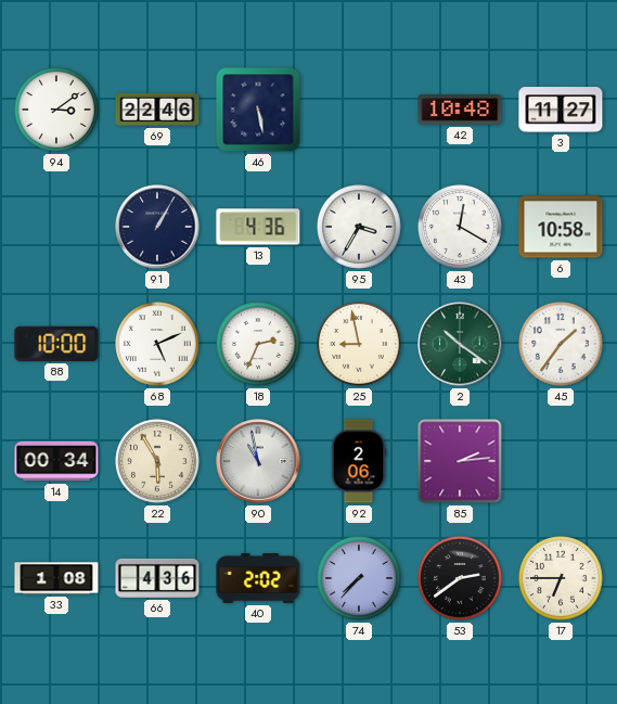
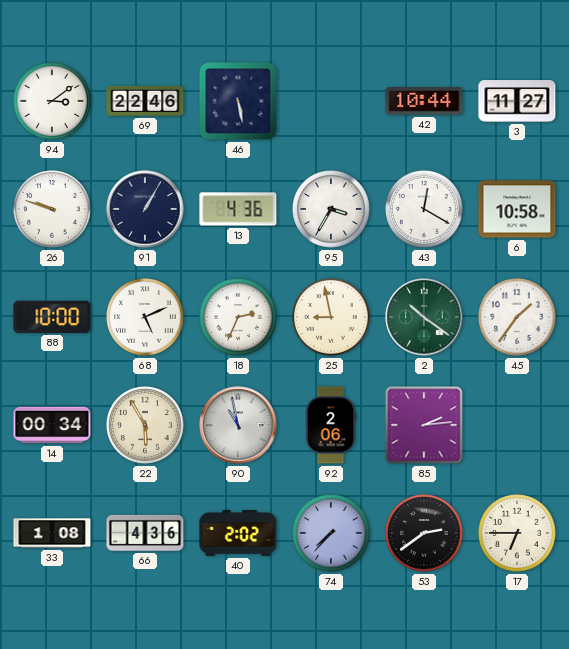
42: 10:48 -> 10:44 (424, 101)
26: none -> 9:48 (52, 209)
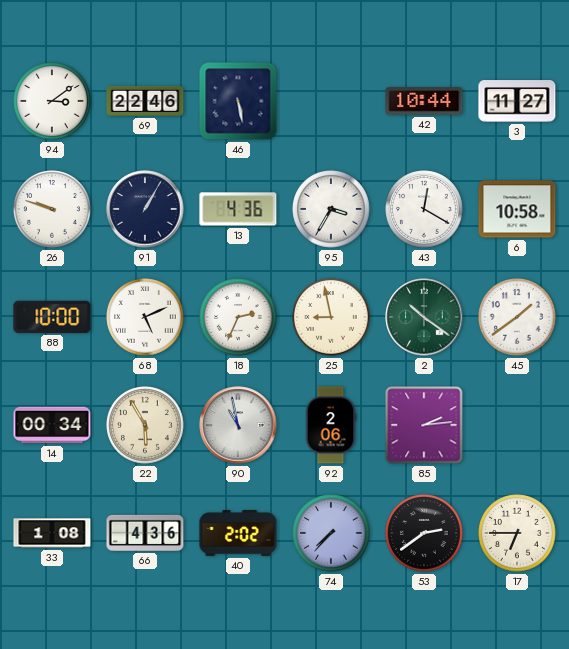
45: 1:36 -> 1:39 (517, 317)
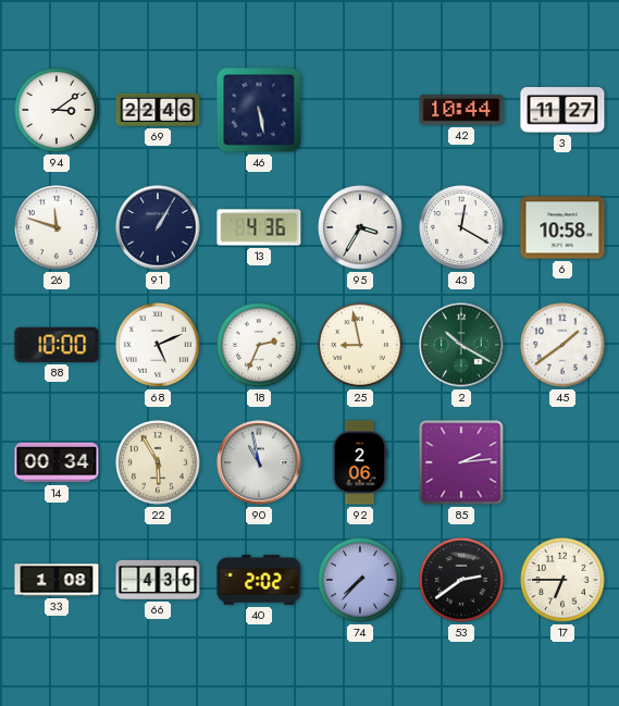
26: 9:48 -> 11:48 (57, 227)
2: 10:21 -> 10:20 (461, 345)
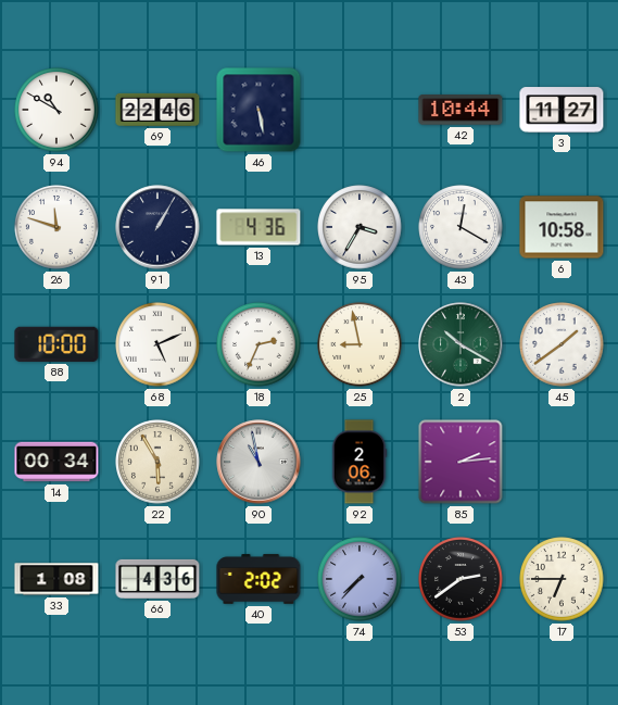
94: 3:09 -> 10:50 (56, 110)
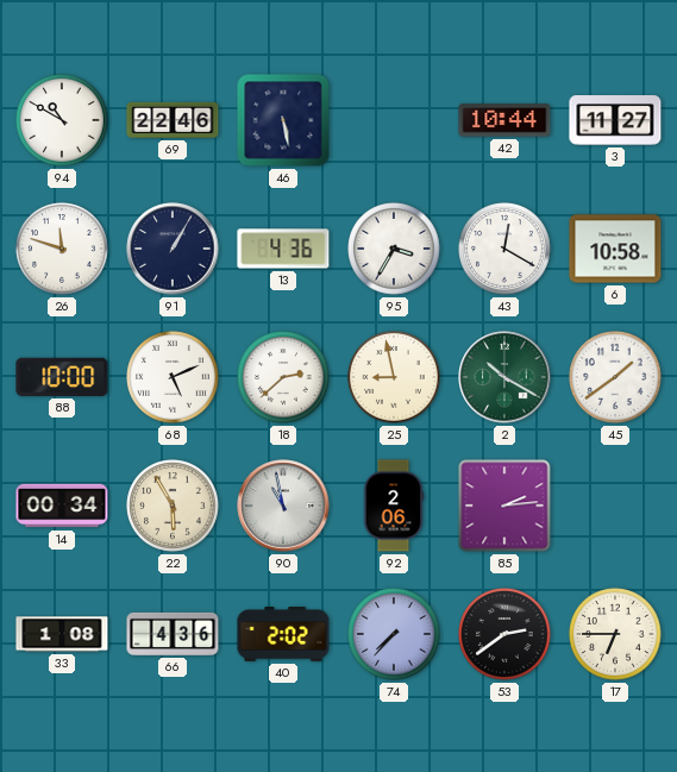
18: 2:34 -> 2:38 (283, 377)
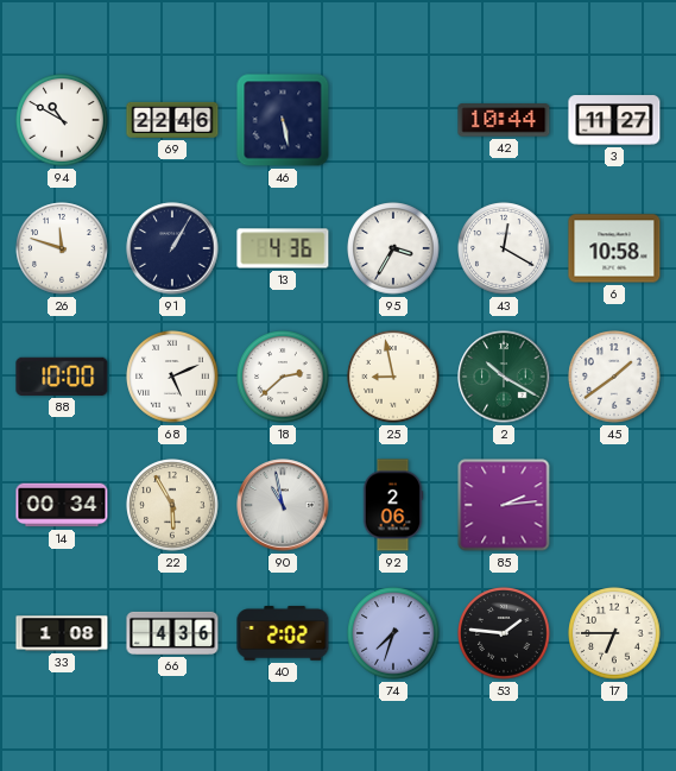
74: 7:37 -> 7:33 (393, 633)
53: 2:39 -> 1:46 (504, 633)
